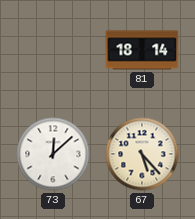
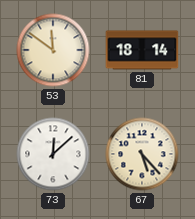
53: none -> 11:51 (53, 50)
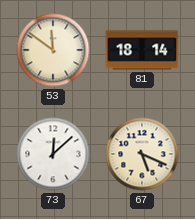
67: 5:23 -> 5:19 (142, 154)
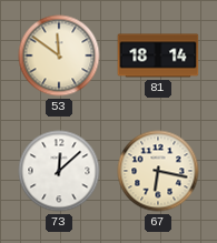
67: 5:19 -> 6:17 (158, 171)
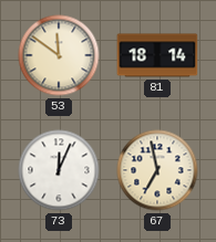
73: 12:08 -> 12:04 (59, 170)
67: 6:17 -> 6:58 (157, 170)
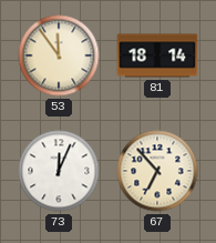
53: 11:51 -> 11:54 (59, 55)
67: 6:58 -> 6:53 (157, 171)
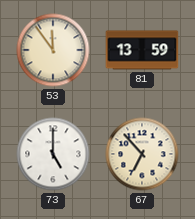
81: 18:14 -> 13:59 (142, 50)
73: 12:04 -> 5:00 (53, 154)
